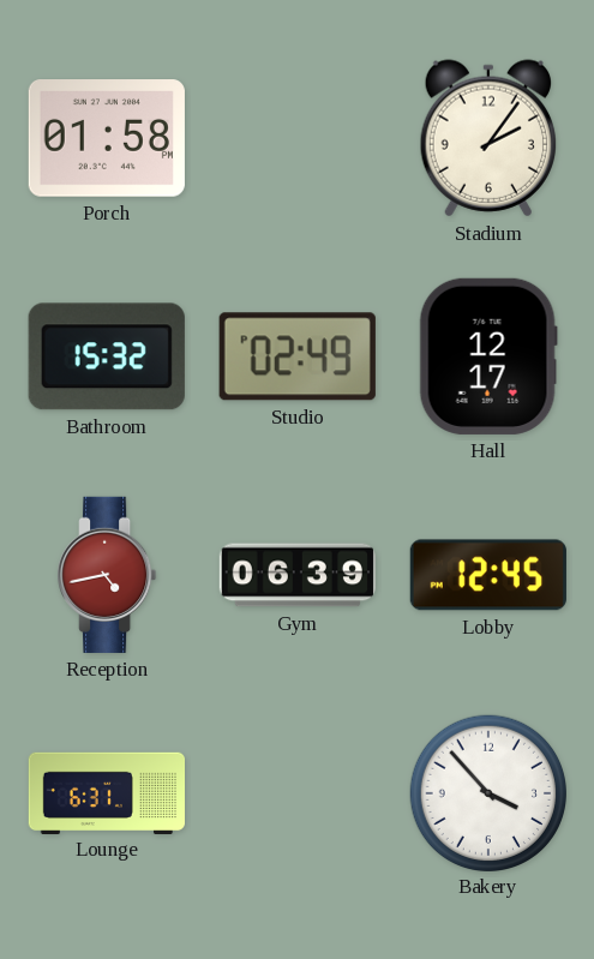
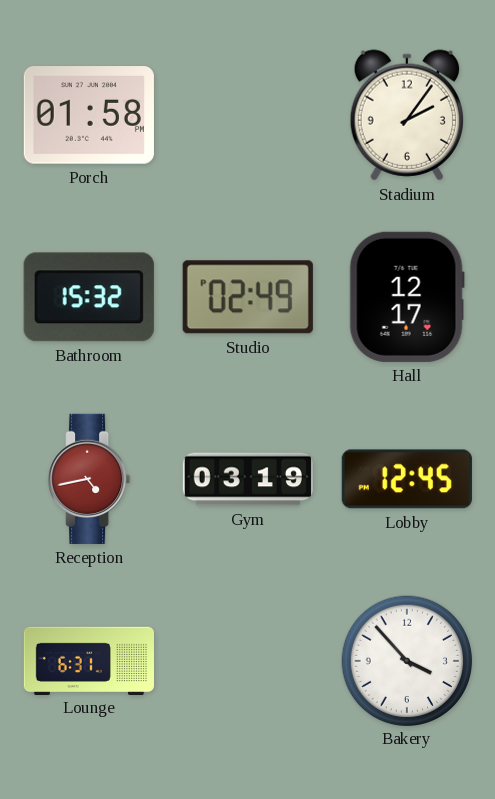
Gym: 06:39 -> 03:19 (248, 479)
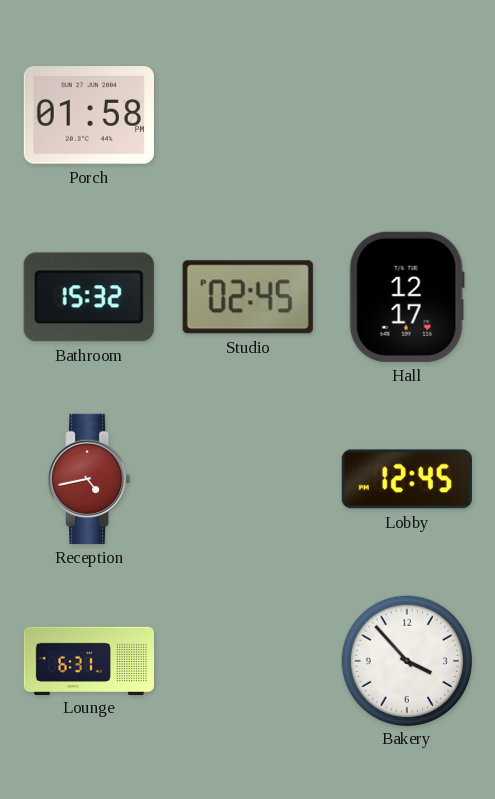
Stadium: 2:06 -> none (406, 115)
Studio: 02:49 -> 02:45 (248, 297)
Gym: 03:19 -> none (248, 479)
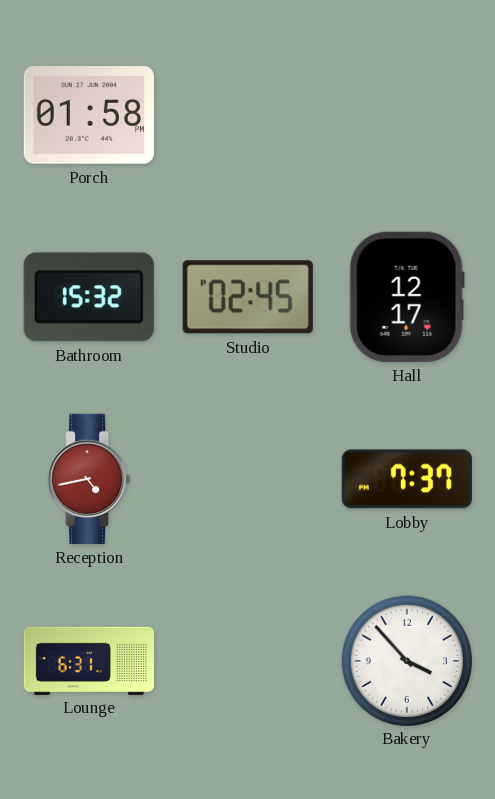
Lobby: 12:45 -> 7:37 (407, 479)
